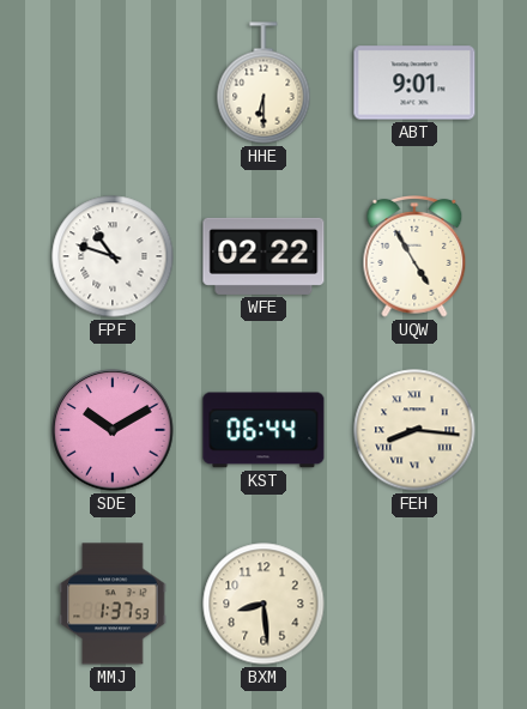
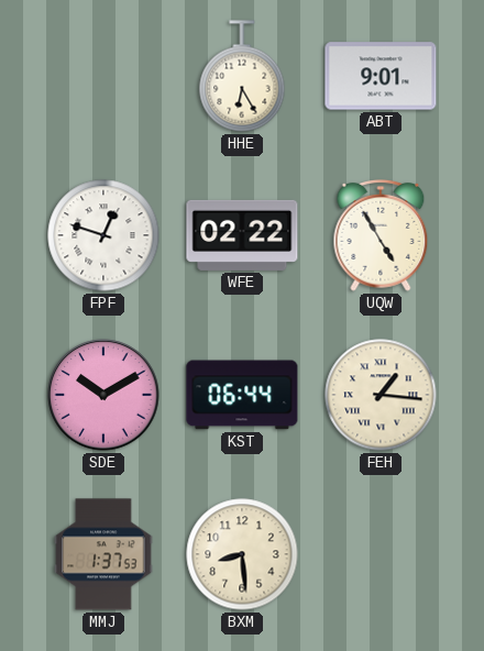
HHE: 6:30 -> 6:25 (242, 76)
FPF: 10:48 -> 12:48 (103, 235)
FEH: 8:16 -> 1:16 (381, 395)
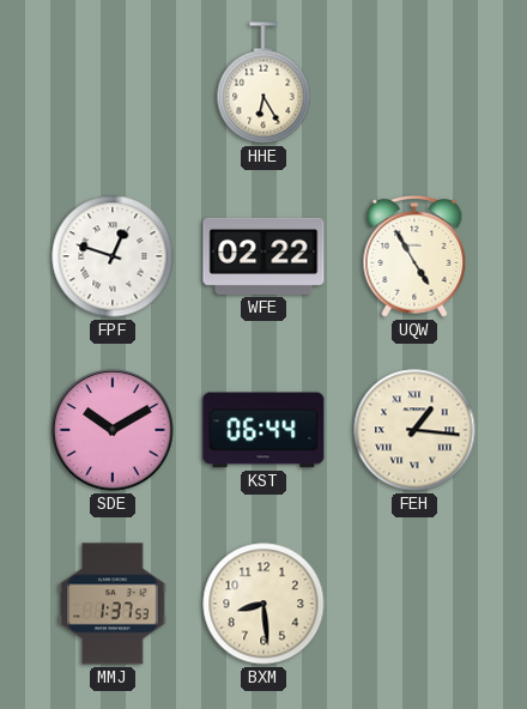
ABT: 9:01 -> none (381, 76)
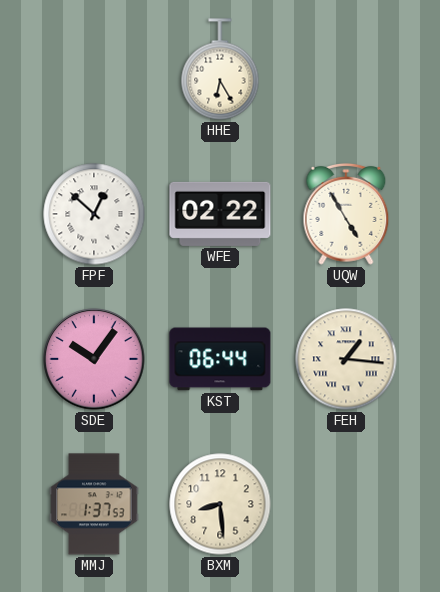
FPF: 12:48 -> 12:52 (94, 214)
SDE: 10:10 -> 10:06 (94, 359)
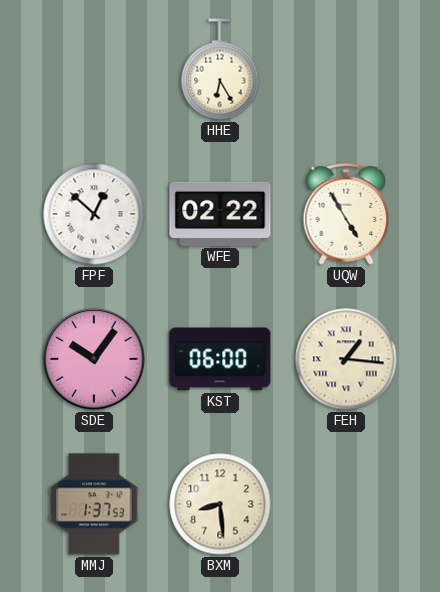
KST: 06:44 -> 06:00 (220, 359)
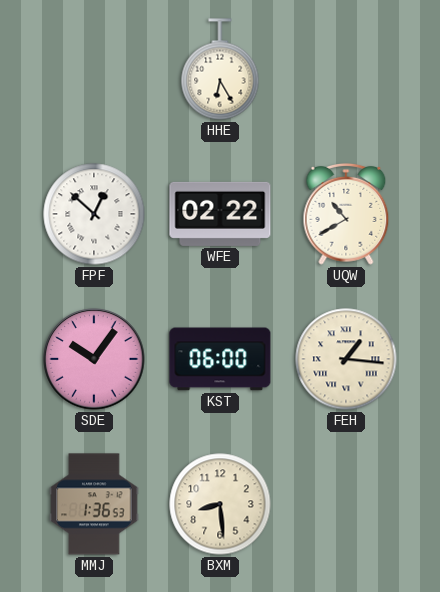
UQW: 4:55 -> 10:40 (346, 215)
MMJ: 1:37 -> 1:36 (94, 504)
